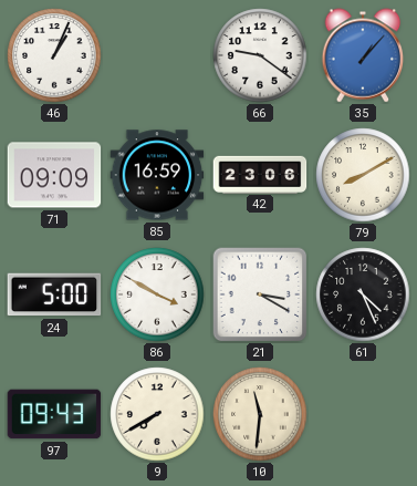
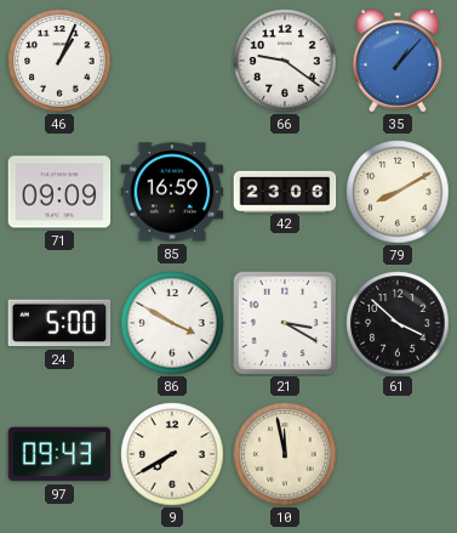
61: 4:26 -> 3:52 (398, 323)
10: 11:31 -> 11:58 (285, 454)
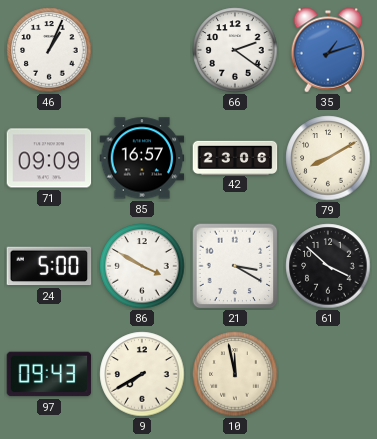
66: 9:21 -> 2:21 (235, 50)
35: 1:07 -> 1:12 (328, 50)
85: 16:59 -> 16:57 (142, 158)
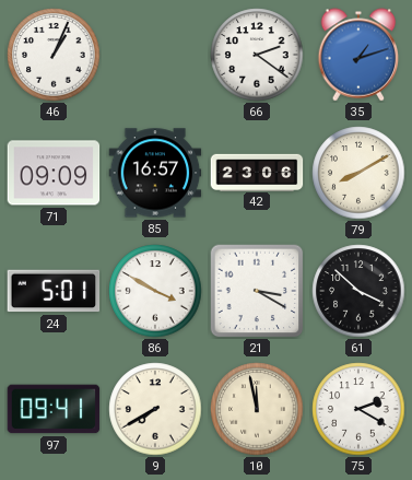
24: 5:00 -> 5:01 (54, 291)
97: 09:43 -> 09:41 (54, 409)
75: none -> 2:20 (358, 409)
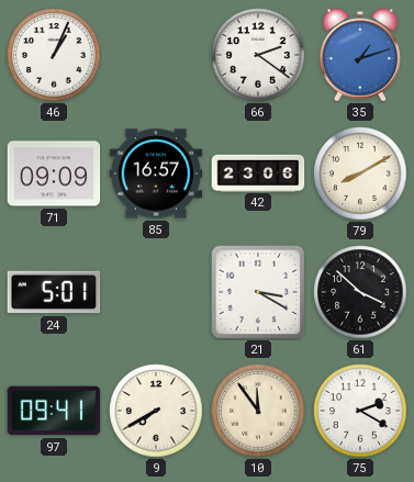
86: 3:50 -> none (155, 291)
10: 11:58 -> 11:54 (258, 411)
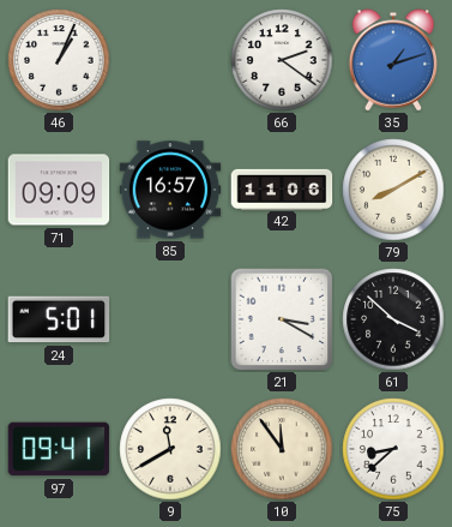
42: 23:06 -> 11:06 (282, 188)
9: 7:40 -> 11:40 (170, 449)
75: 2:20 -> 8:38 (393, 449)
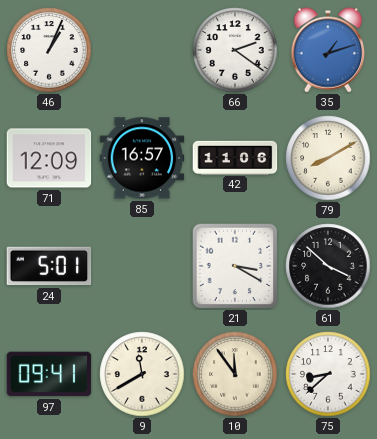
71: 09:09 -> 12:09 (49, 158)
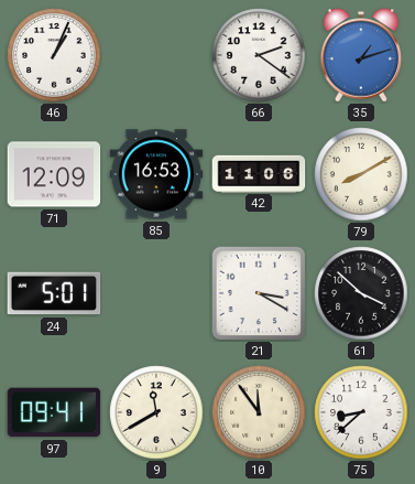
85: 16:57 -> 16:53 (156, 174)
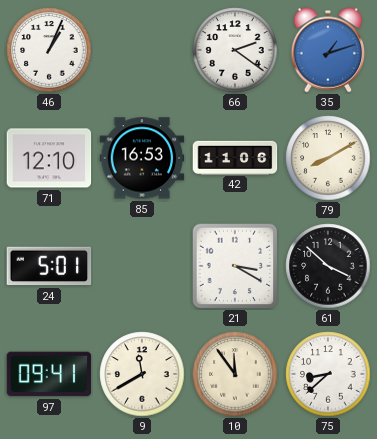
71: 12:09 -> 12:10 (49, 158)
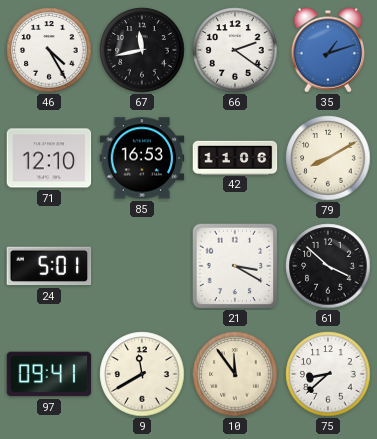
46: 1:04 -> 4:25 (49, 50)
67: none -> 11:43 (142, 50)
